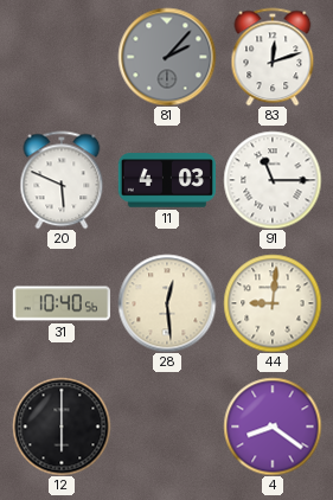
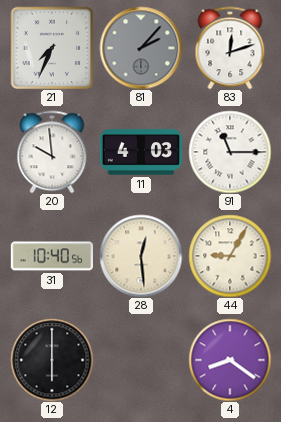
21: none -> 7:34 (52, 48)
20: 5:49 -> 9:59 (52, 152)
44: 9:01 -> 9:05 (230, 256)
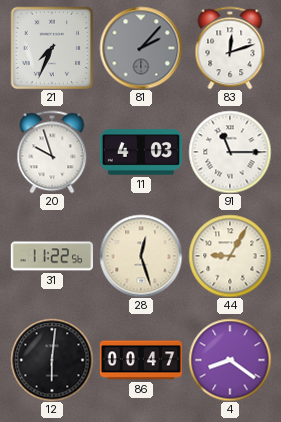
20: 9:59 -> 9:57 (52, 152)
31: 10:40 -> 11:22 (51, 256)
28: 12:29 -> 12:27 (141, 256)
12: 6:00 -> 6:01 (52, 360)
86: none -> 00:47 (140, 360)
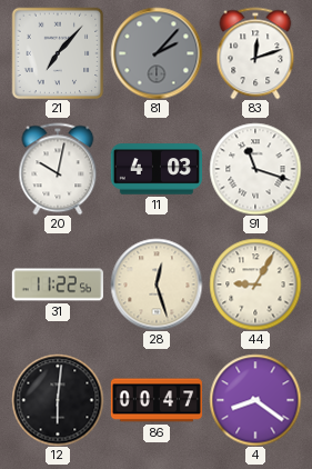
21: 7:34 -> 7:07 (58, 53)
20: 9:57 -> 10:02 (58, 169)
91: 11:15 -> 11:18 (255, 169)
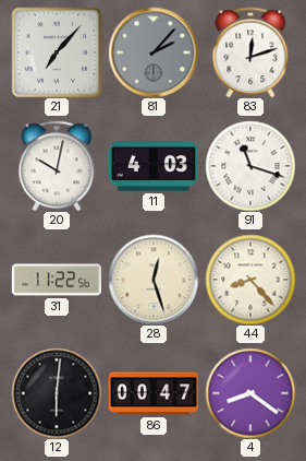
44: 9:05 -> 8:23 (250, 280)
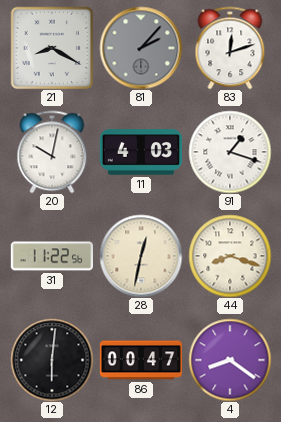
21: 7:07 -> 8:20 (52, 48)
91: 11:18 -> 1:18 (230, 152)
28: 12:27 -> 12:32 (141, 256)
44: 8:23 -> 8:18 (230, 256)
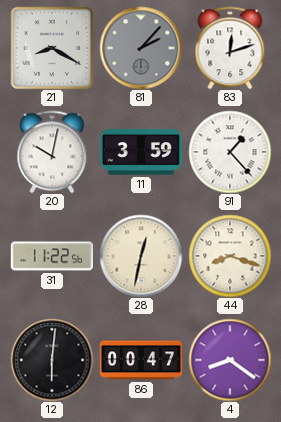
11: 4:03 -> 3:59 (140, 152)
91: 1:18 -> 1:23 (230, 152)
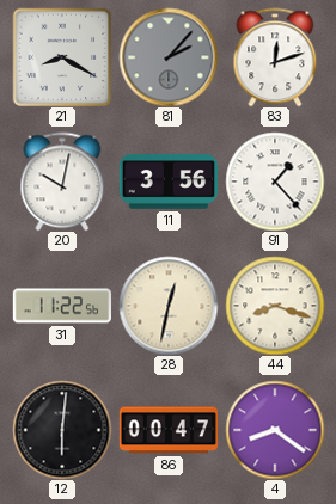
11: 3:59 -> 3:56 (167, 182)
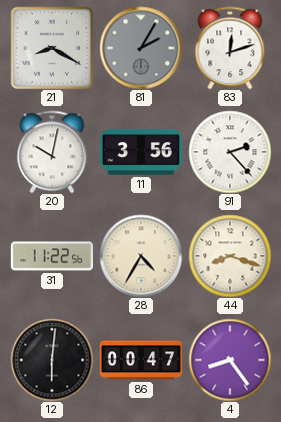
81: 2:07 -> 2:05 (141, 48)
91: 1:23 -> 2:23 (230, 152)
28: 12:32 -> 4:35 (141, 256)
4: 8:21 -> 8:24 (230, 360)
